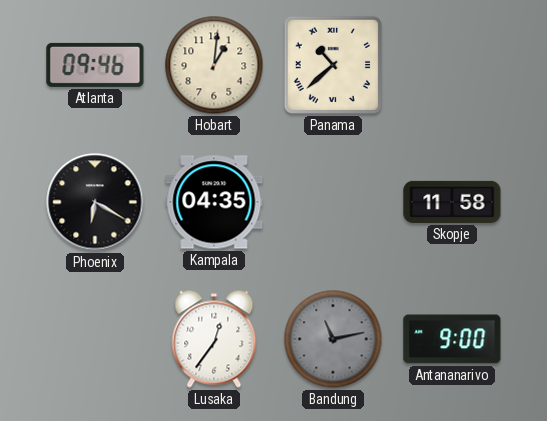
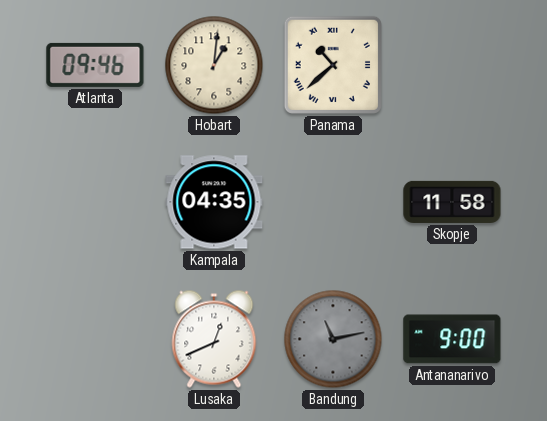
Phoenix: 6:20 -> none (95, 202)
Lusaka: 12:36 -> 12:41 (214, 339)
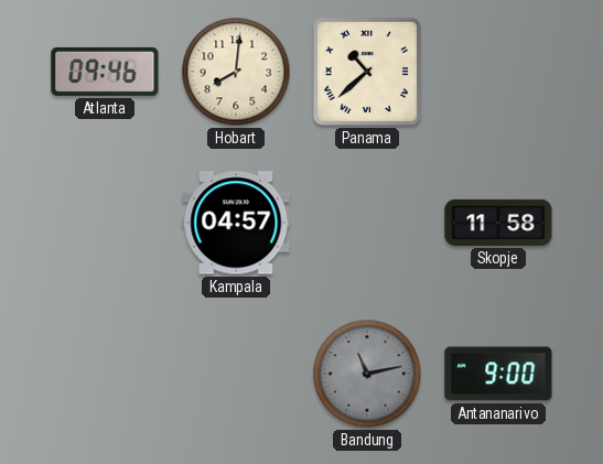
Hobart: 1:01 -> 8:01 (236, 72)
Kampala: 04:35 -> 04:57 (236, 223)
Lusaka: 12:41 -> none (214, 339)
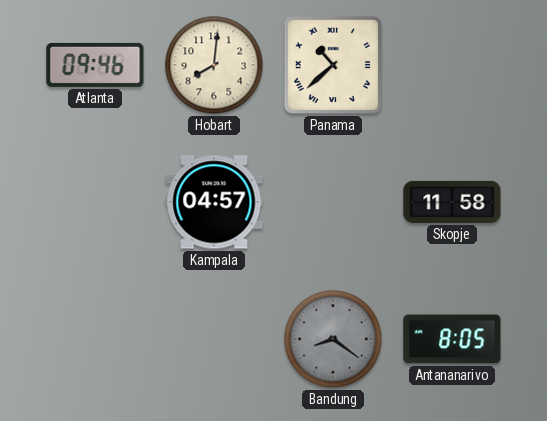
Bandung: 11:13 -> 8:21 (333, 339)
Antananarivo: 9:00 -> 8:05 (452, 339)
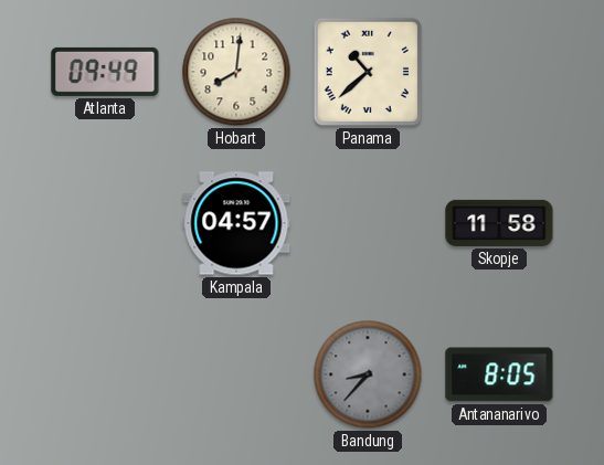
Atlanta: 09:46 -> 09:49 (105, 72)
Bandung: 8:21 -> 8:37 (368, 374)
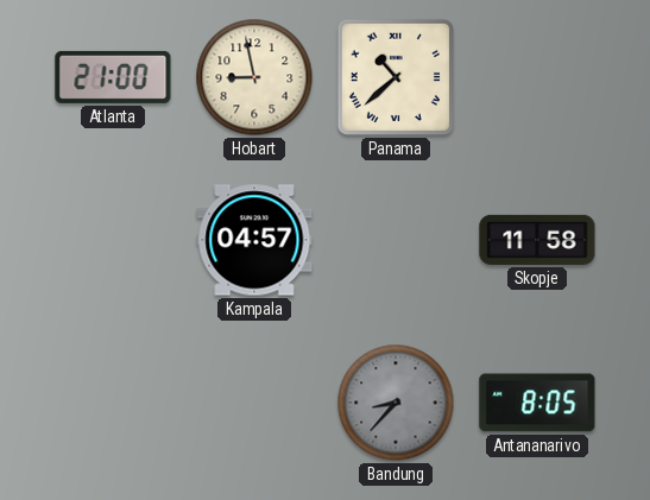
Atlanta: 09:49 -> 21:00 (113, 77)
Hobart: 8:01 -> 8:58 (254, 77)
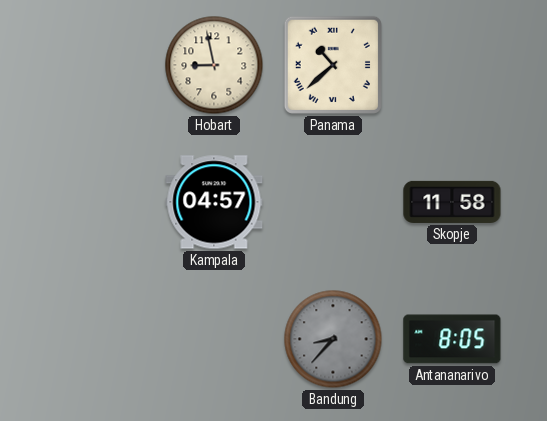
Atlanta: 21:00 -> none (113, 77)
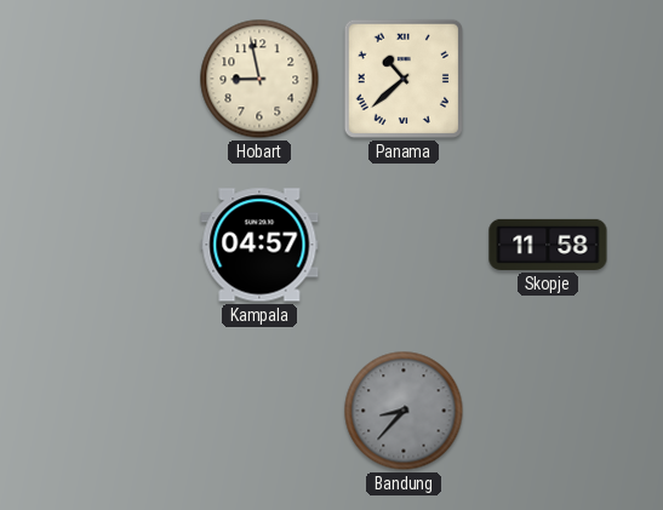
Antananarivo: 8:05 -> none (452, 339)
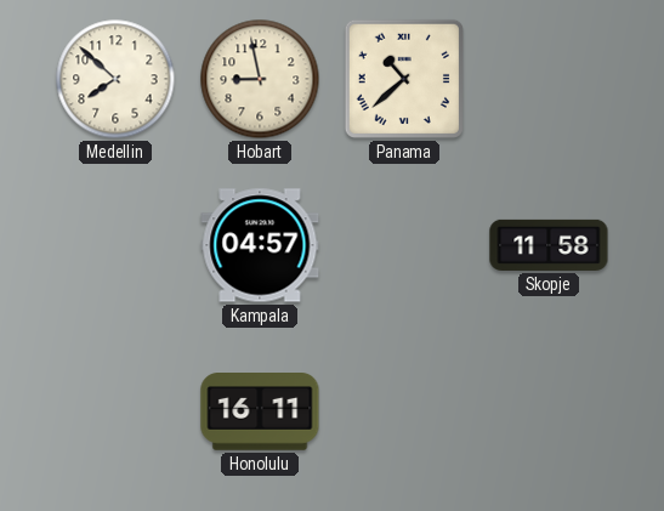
Medellin: none -> 7:52 (115, 79)
Honolulu: none -> 16:11 (260, 411)
Bandung: 8:37 -> none (404, 411)
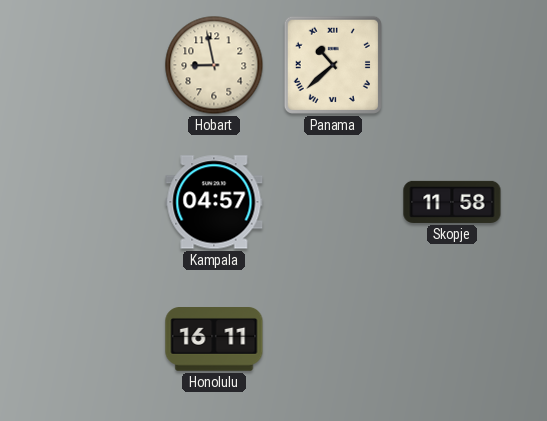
Medellin: 7:52 -> none (115, 79)
